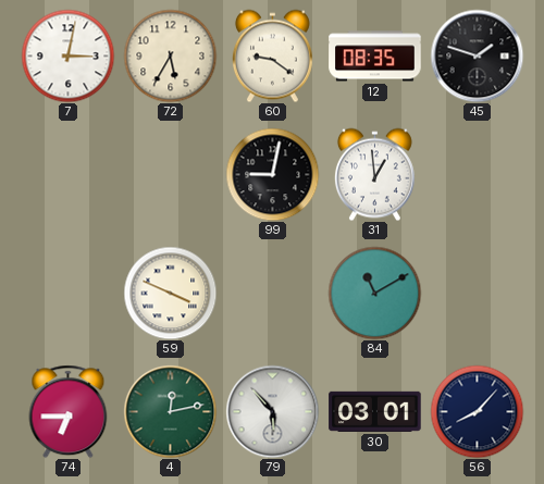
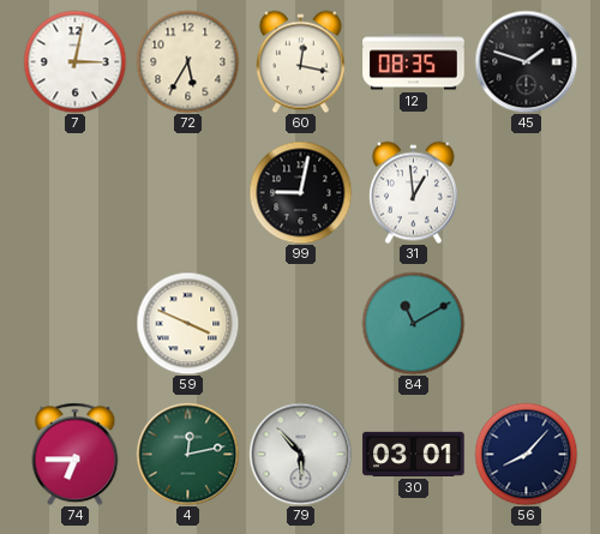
60: 9:21 -> 12:17 (300, 61)
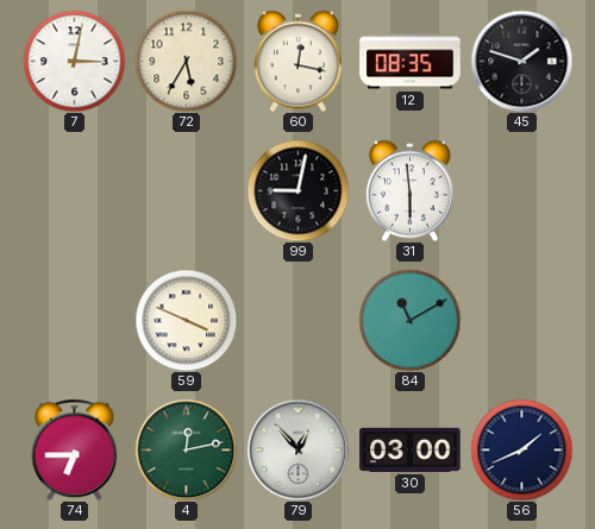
31: 12:59 -> 5:59 (409, 190)
79: 5:53 -> 12:53 (297, 449)
30: 03:01 -> 03:00 (411, 449)
56: 8:07 -> 1:41 (521, 449)
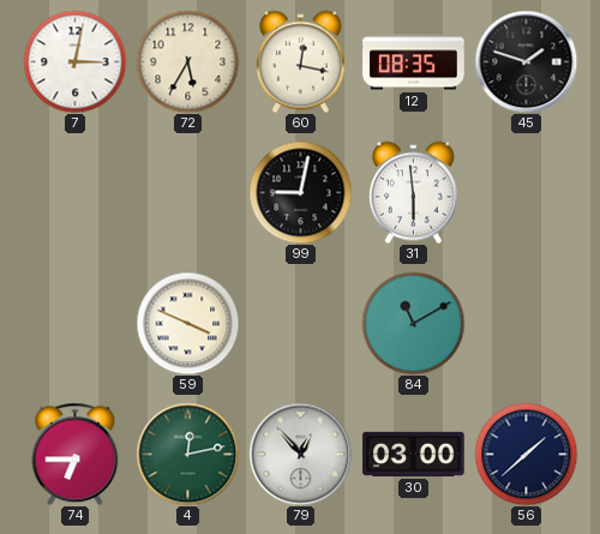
56: 1:41 -> 1:38 (526, 454)
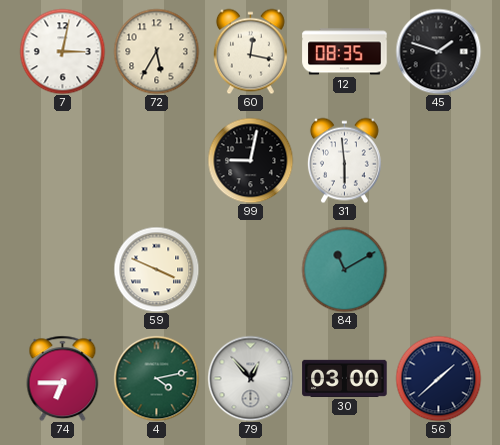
4: 12:13 -> 4:13 (156, 378)
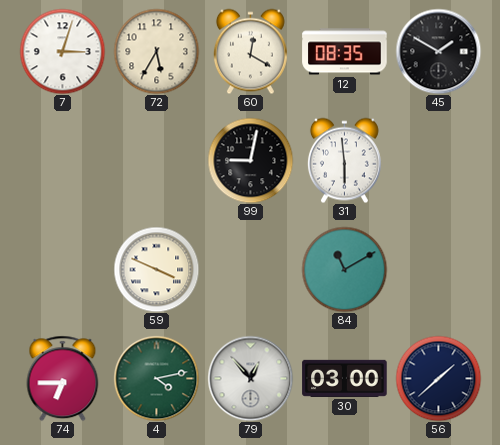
7: 3:02 -> 3:03 (62, 51)
60: 12:17 -> 12:20 (250, 51)
45: 1:48 -> 1:50 (438, 51)
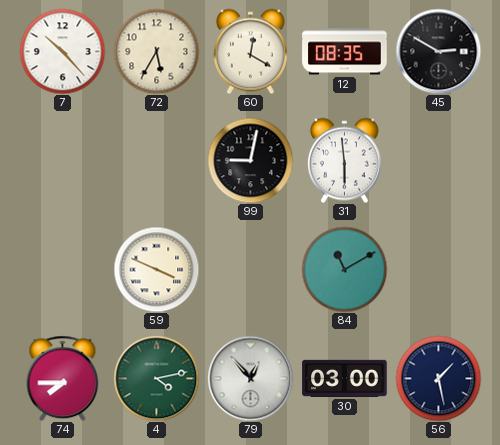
7: 3:03 -> 10:23 (62, 51)
45: 1:50 -> 2:50 (438, 51)
74: 6:45 -> 7:45 (63, 378)
56: 1:38 -> 1:28 (438, 378)
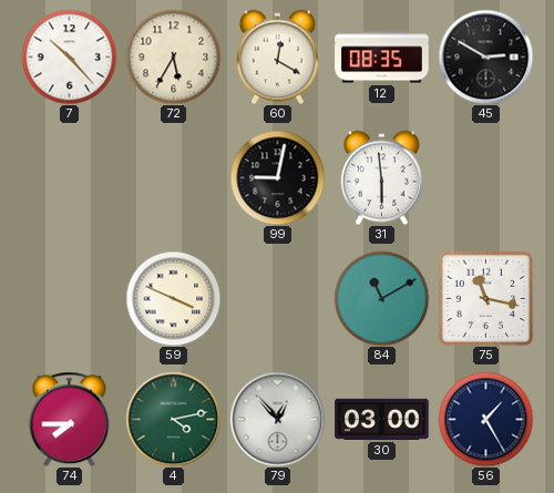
75: none -> 11:17 (485, 298)
56: 1:28 -> 1:25 (485, 419)
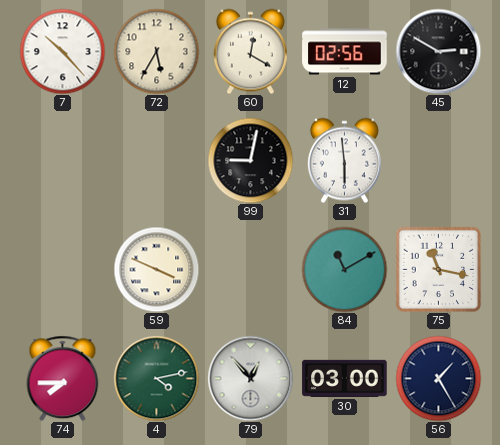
12: 08:35 -> 02:56 (345, 52)
